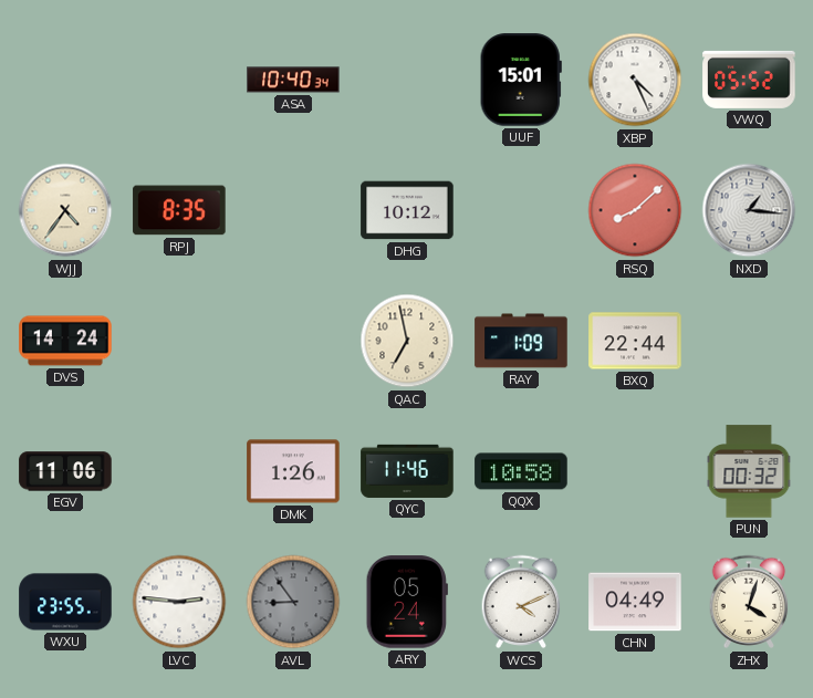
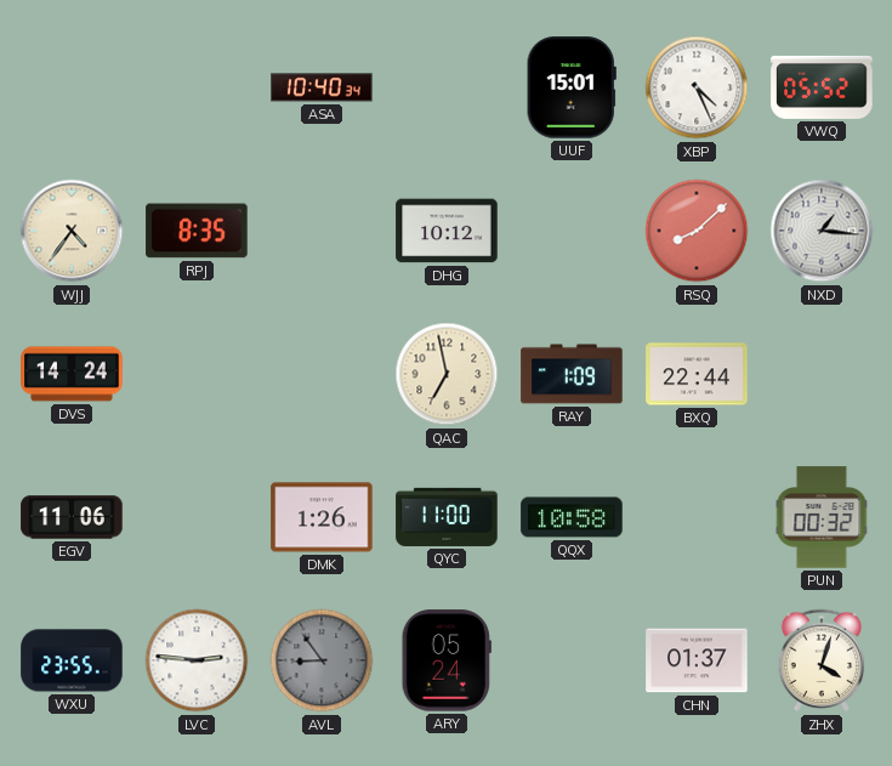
QYC: 11:46 -> 11:00 (447, 517)
WCS: 4:11 -> none (521, 602)
CHN: 04:49 -> 01:37 (697, 660)
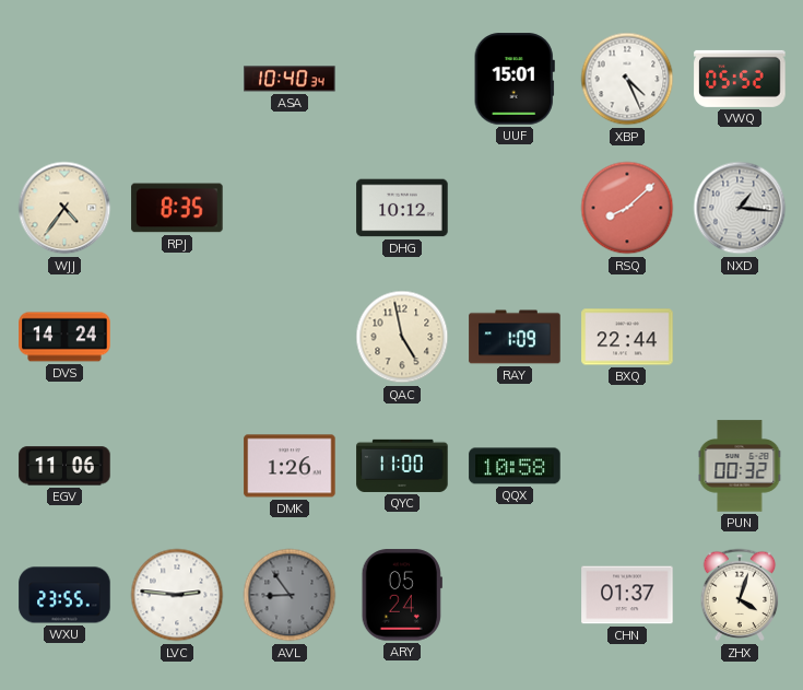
QAC: 6:58 -> 4:58 (402, 337)
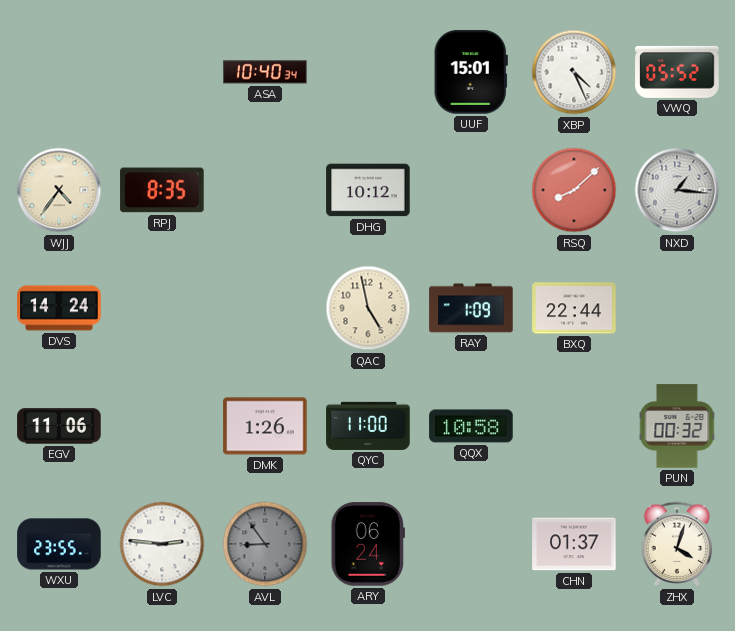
ARY: 05:24 -> 06:24 (368, 544)
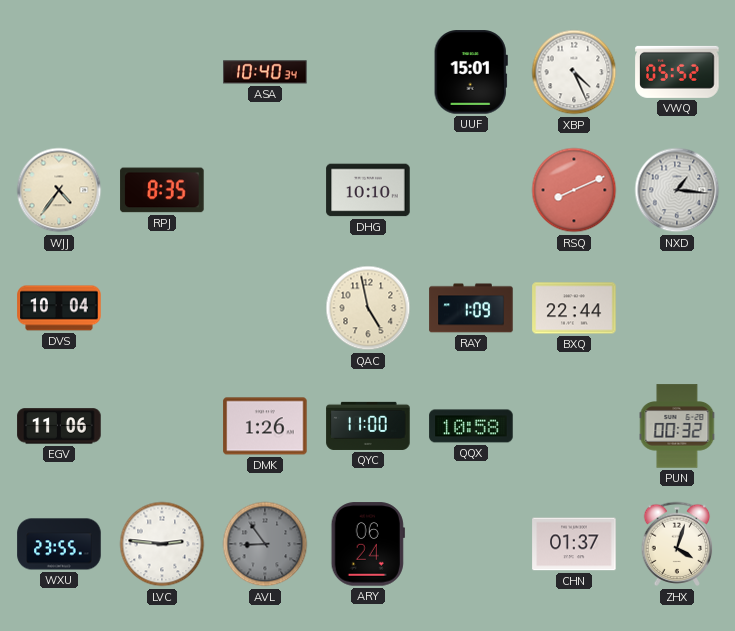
DHG: 10:12 -> 10:10 (368, 190)
RSQ: 8:08 -> 8:11 (574, 190)
DVS: 14:24 -> 10:04 (59, 308)
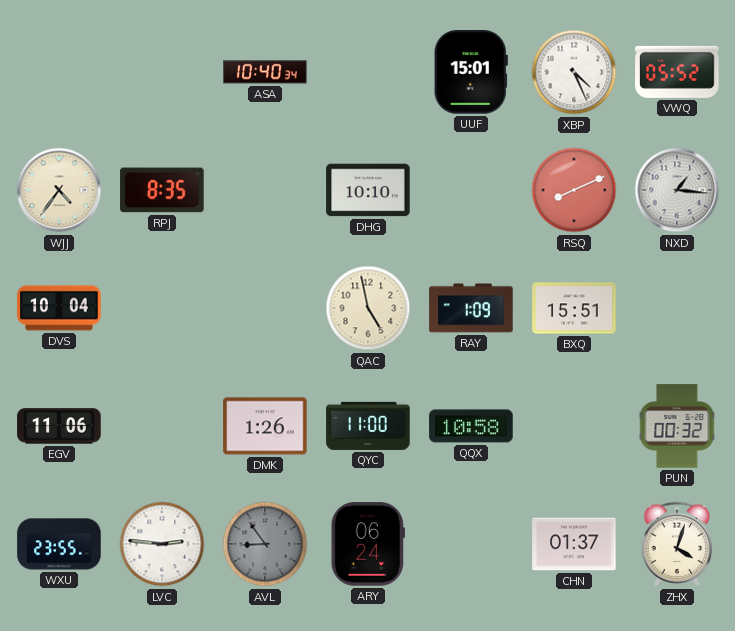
BXQ: 22:44 -> 15:51 (574, 308)
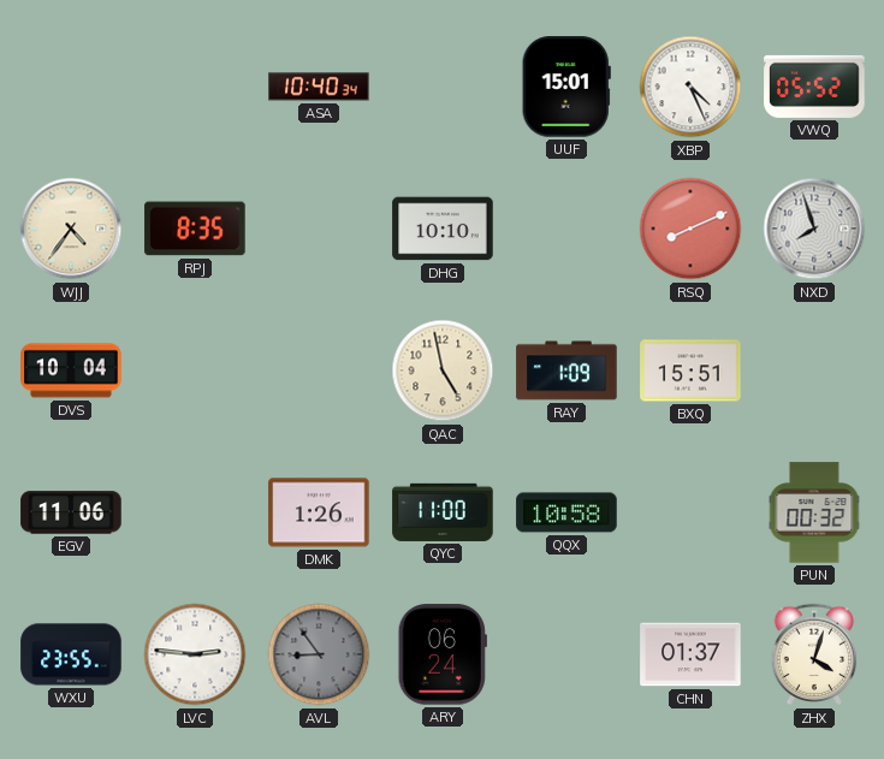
NXD: 1:16 -> 7:57 (814, 229)
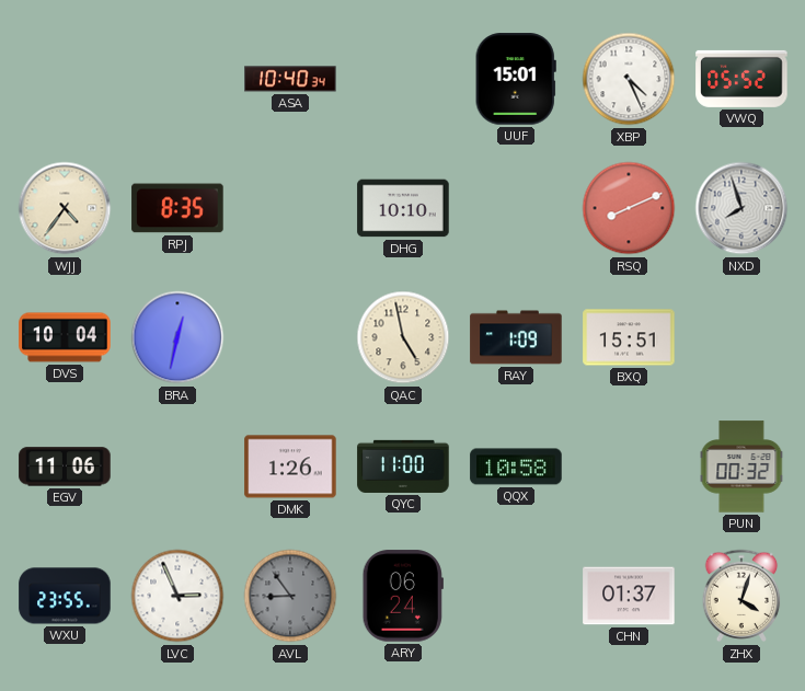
BRA: none -> 12:32 (177, 337)
LVC: 2:46 -> 2:56 (177, 596)
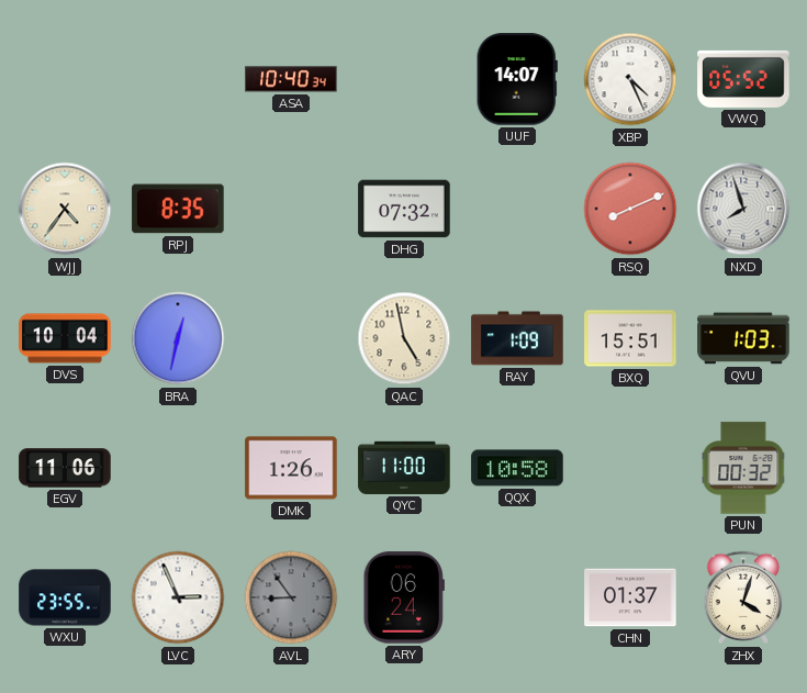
UUF: 15:01 -> 14:07 (517, 79)
DHG: 10:10 -> 07:32 (404, 209)
QVU: none -> 1:03 (743, 338)
